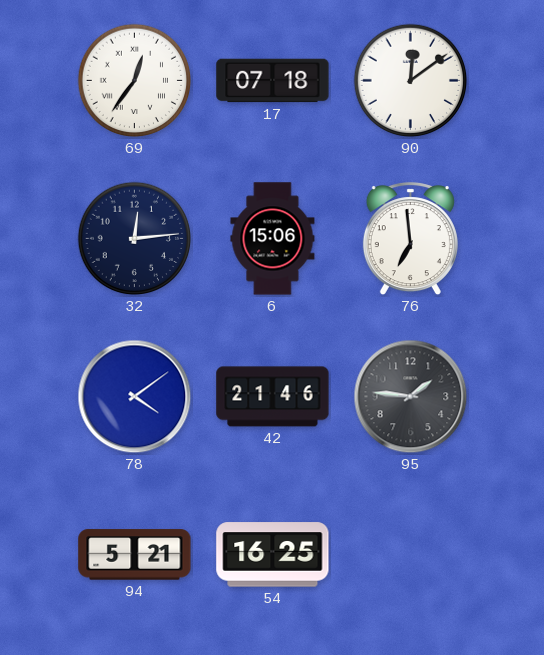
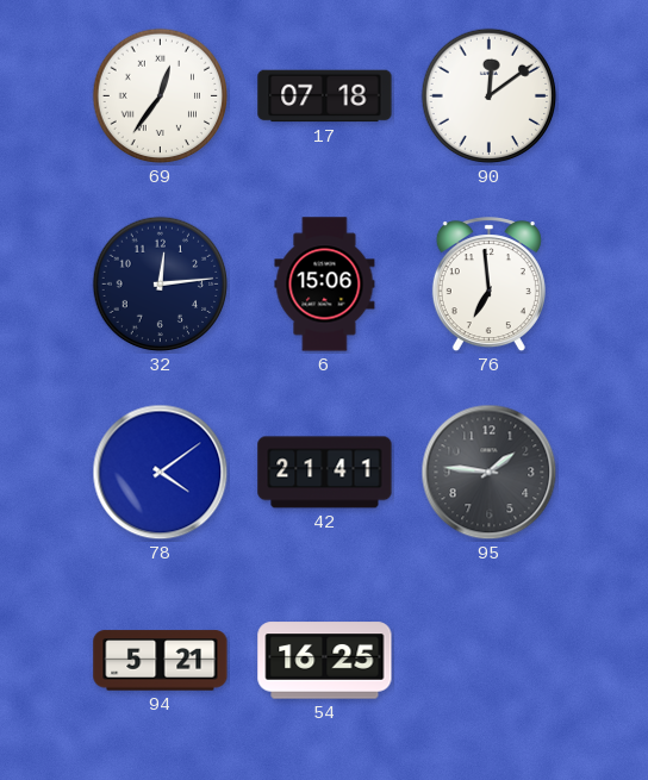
42: 21:46 -> 21:41 (325, 473)
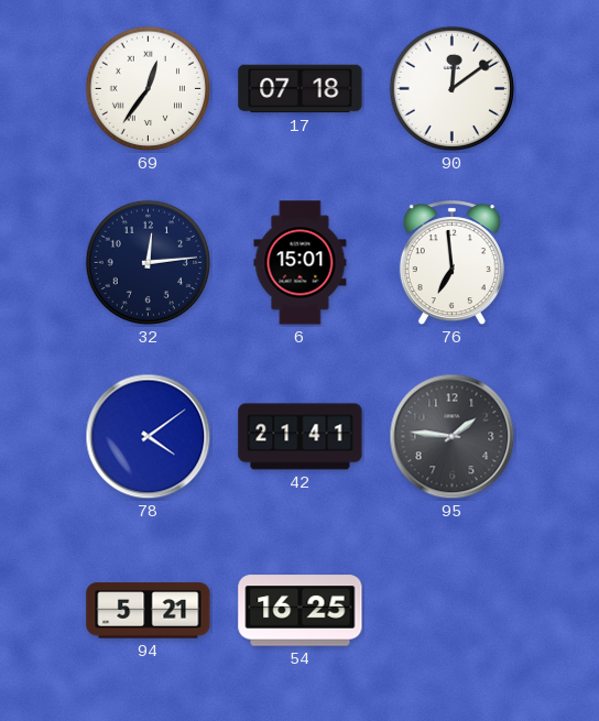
6: 15:06 -> 15:01 (301, 263)
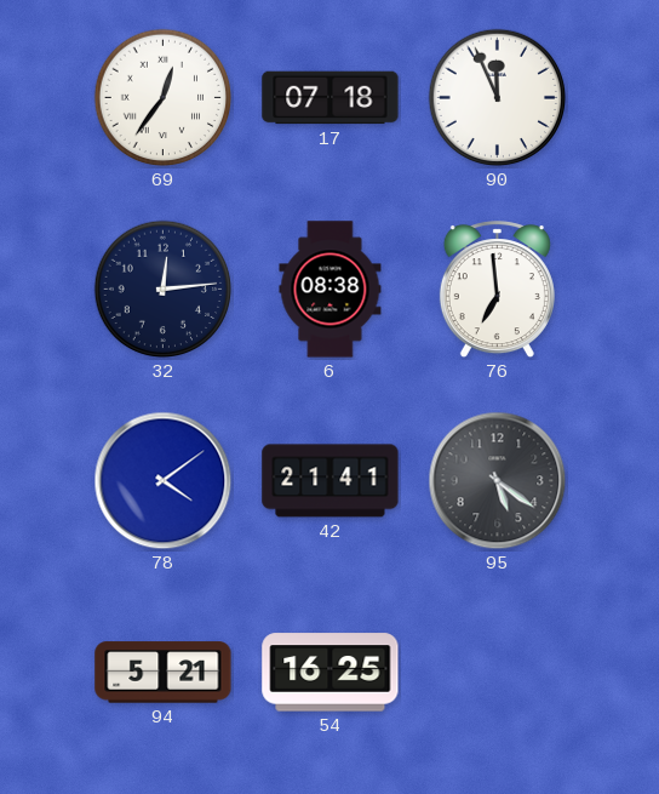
90: 12:09 -> 11:56 (498, 98)
6: 15:01 -> 08:38 (331, 290)
95: 1:46 -> 5:21 (498, 481)
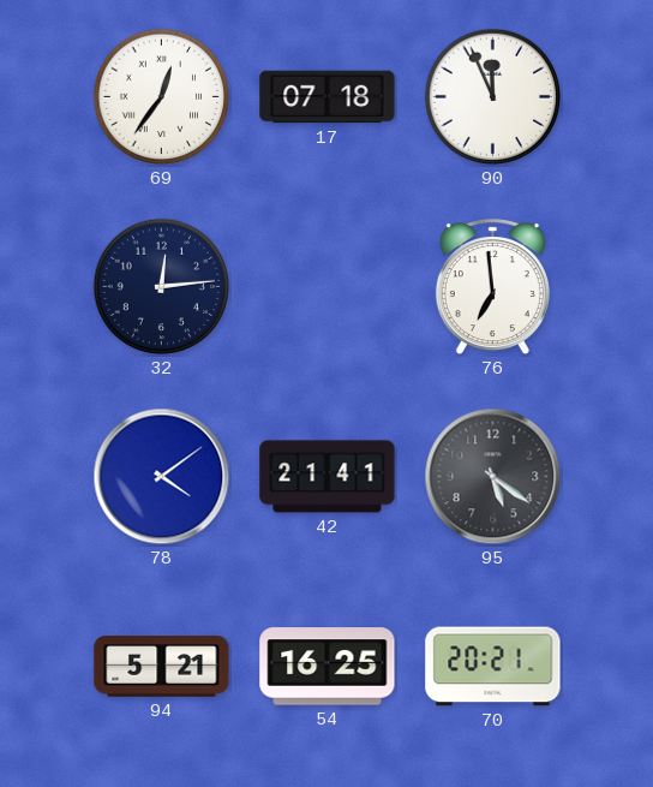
6: 08:38 -> none (331, 290)
70: none -> 20:21 (493, 667)
